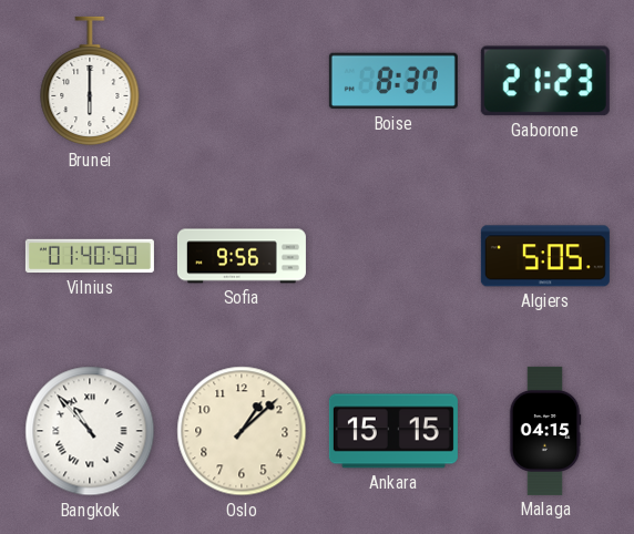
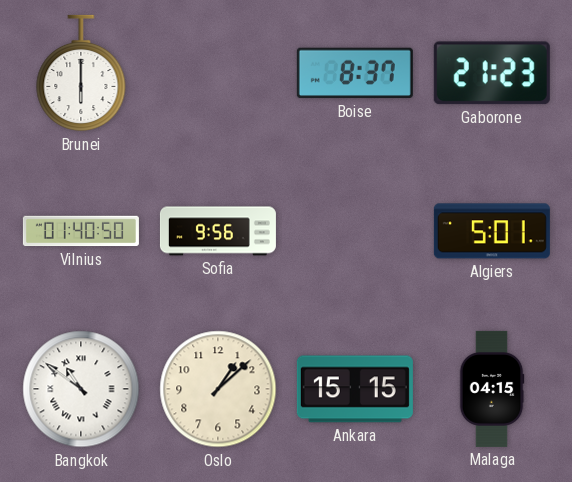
Algiers: 5:05 -> 5:01 (492, 231)
Bangkok: 10:53 -> 10:51 (81, 389)
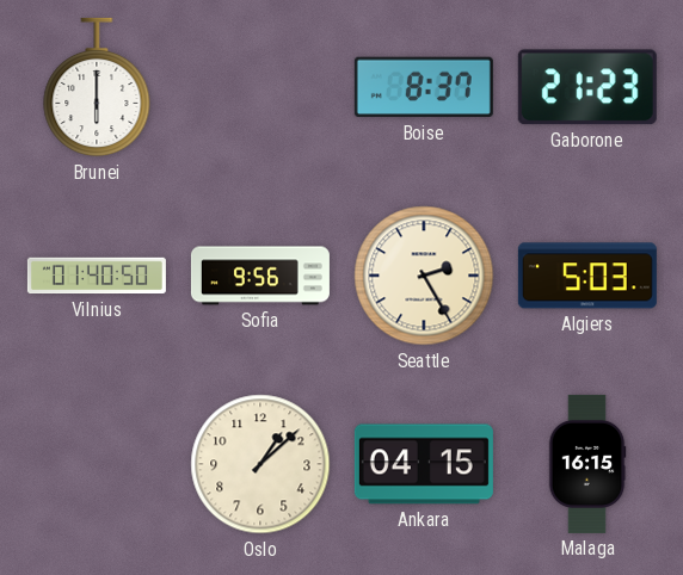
Seattle: none -> 2:25 (424, 276)
Algiers: 5:01 -> 5:03 (587, 276)
Bangkok: 10:51 -> none (81, 389)
Ankara: 15:15 -> 04:15 (424, 464)
Malaga: 04:15 -> 16:15 (587, 464)
